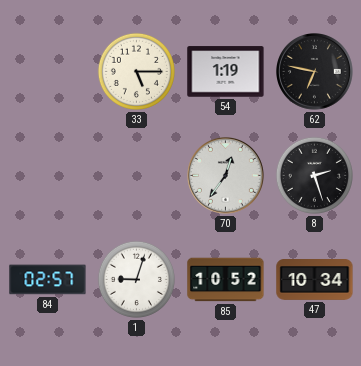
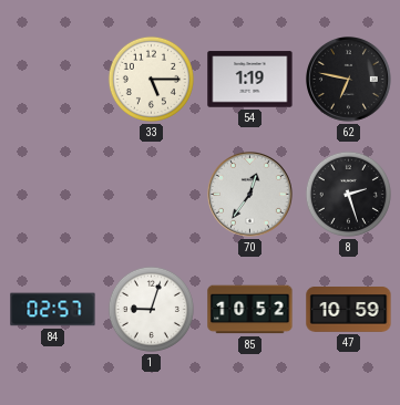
47: 10:34 -> 10:59 (349, 310)
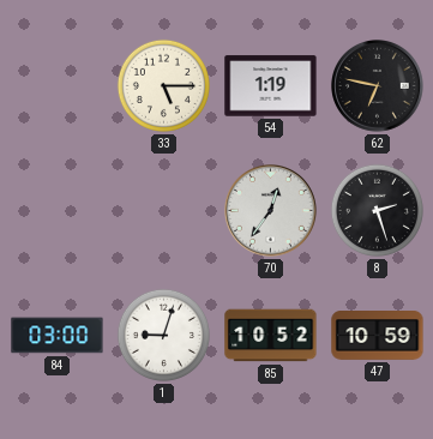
84: 02:57 -> 03:00 (58, 336)
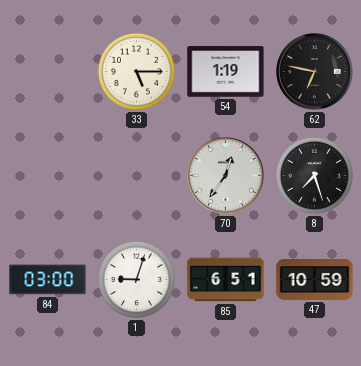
8: 2:27 -> 7:27 (314, 175)
85: 10:52 -> 6:51 (226, 280)
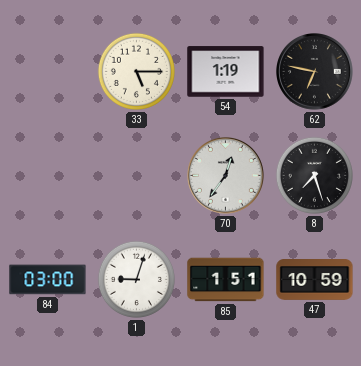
85: 6:51 -> 1:51 (226, 280)
